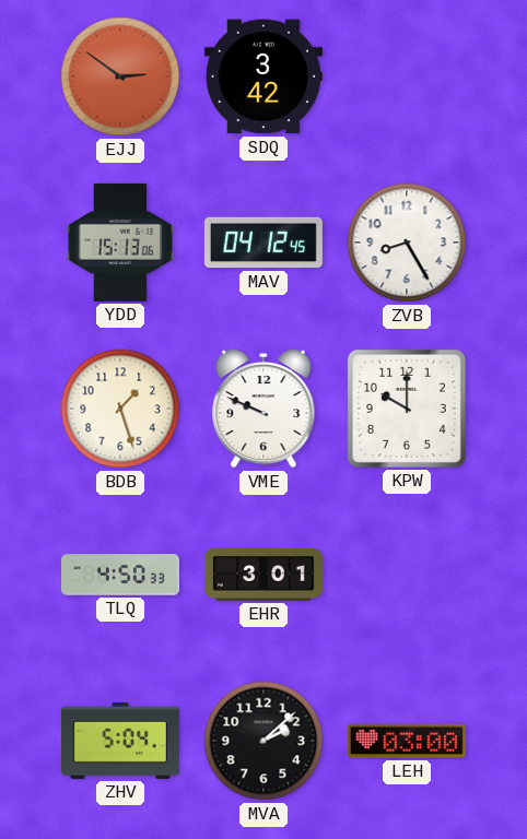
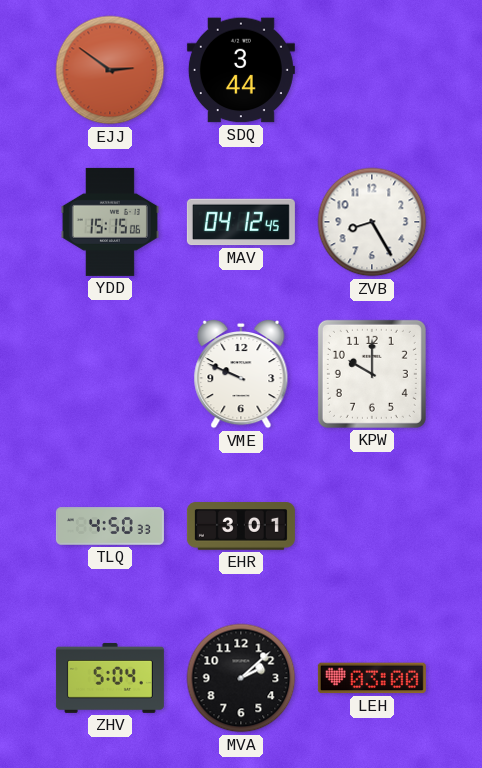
SDQ: 3:42 -> 3:44 (241, 70)
YDD: 15:13 -> 15:15 (110, 222)
BDB: 1:27 -> none (120, 409)
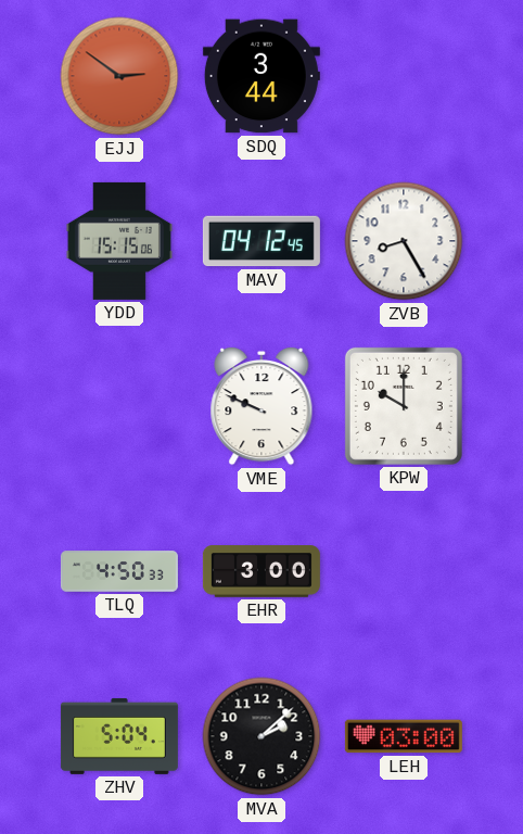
EHR: 3:01 -> 3:00 (261, 571)
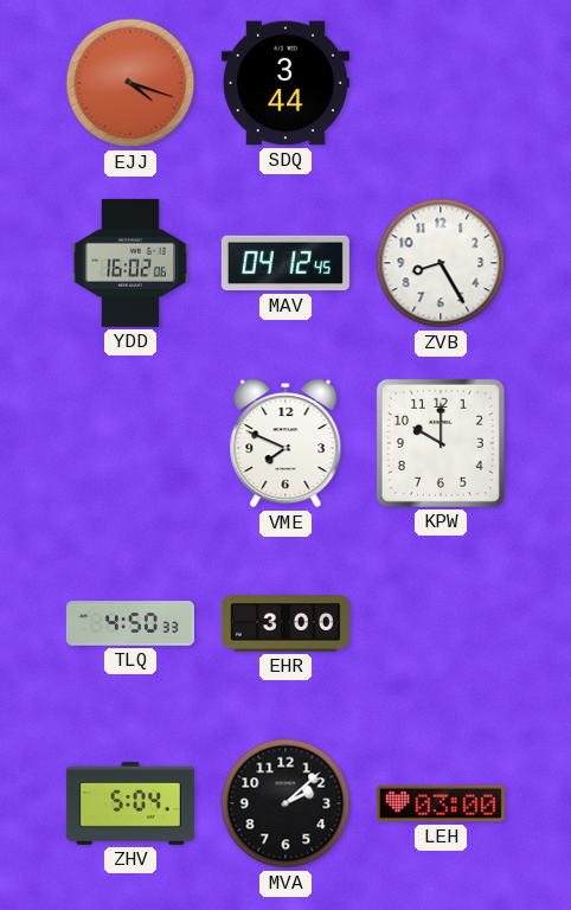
EJJ: 2:51 -> 4:18 (130, 83)
YDD: 15:15 -> 16:02 (130, 263)
VME: 9:49 -> 7:49 (285, 443)
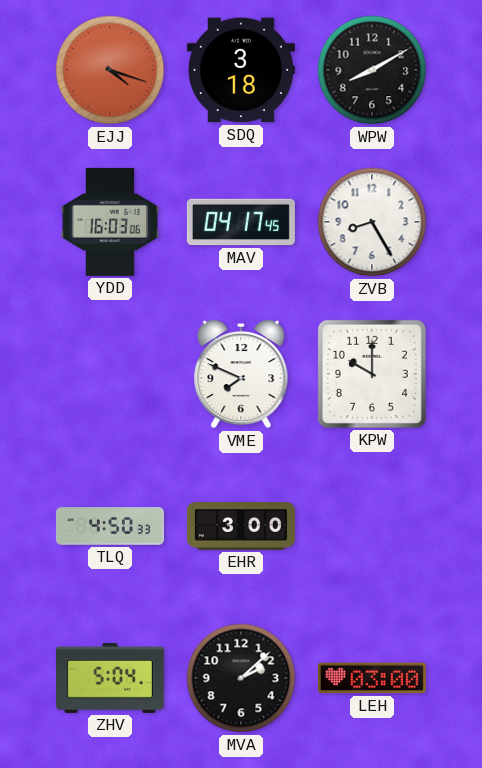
SDQ: 3:44 -> 3:18 (241, 70)
WPW: none -> 8:10 (372, 70)
YDD: 16:02 -> 16:03 (110, 222)
MAV: 04:12 -> 04:17 (241, 222)
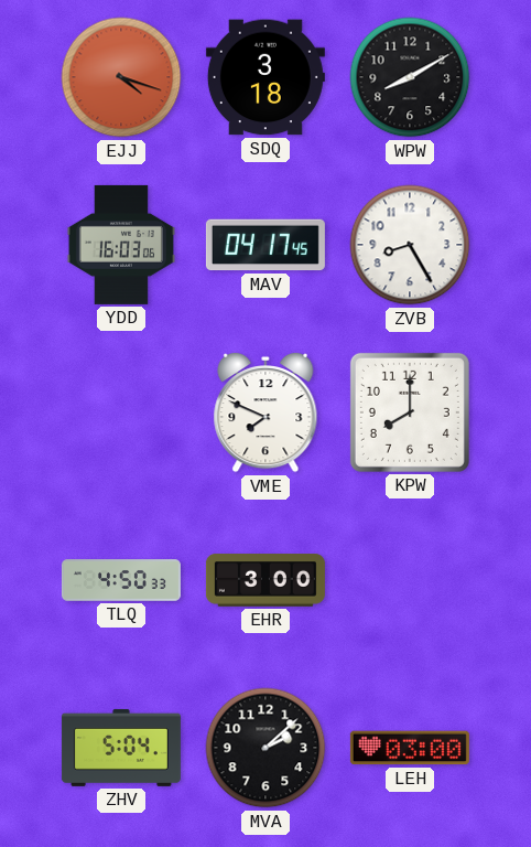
KPW: 10:00 -> 8:00 (410, 412)
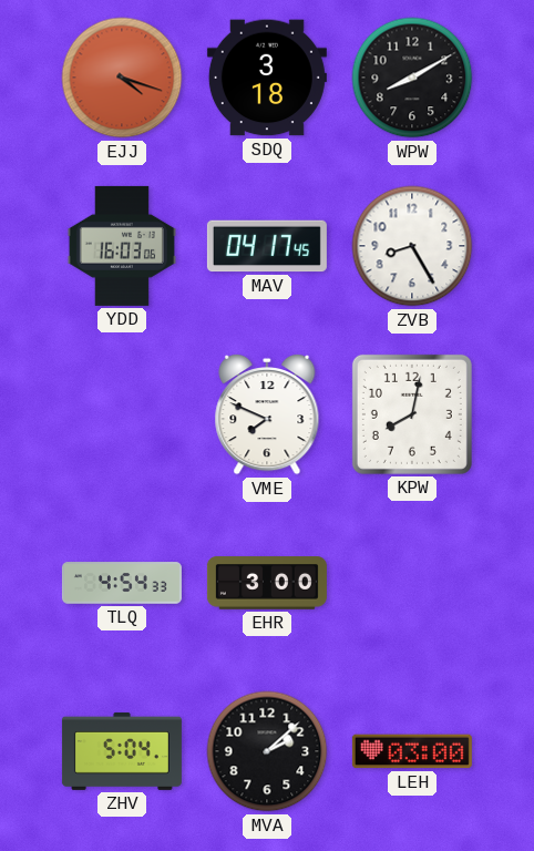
KPW: 8:00 -> 8:02 (412, 414)
TLQ: 4:50 -> 4:54 (122, 583)
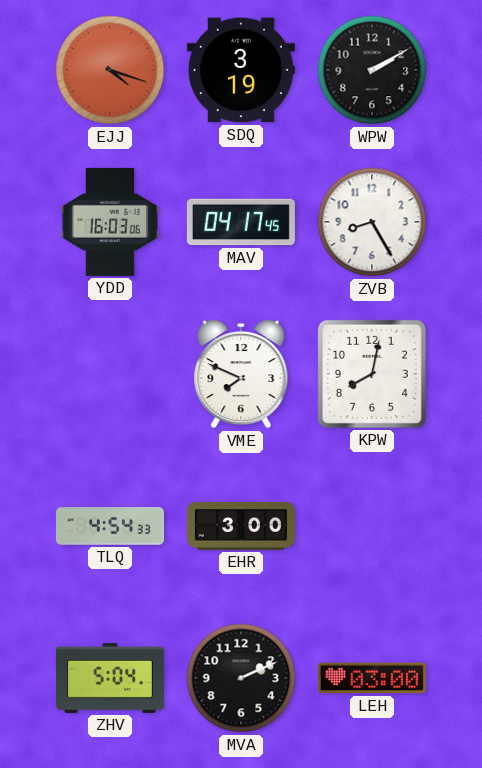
SDQ: 3:18 -> 3:19 (241, 70)
WPW: 8:10 -> 2:10 (372, 70)
MVA: 2:08 -> 2:11 (241, 678)
